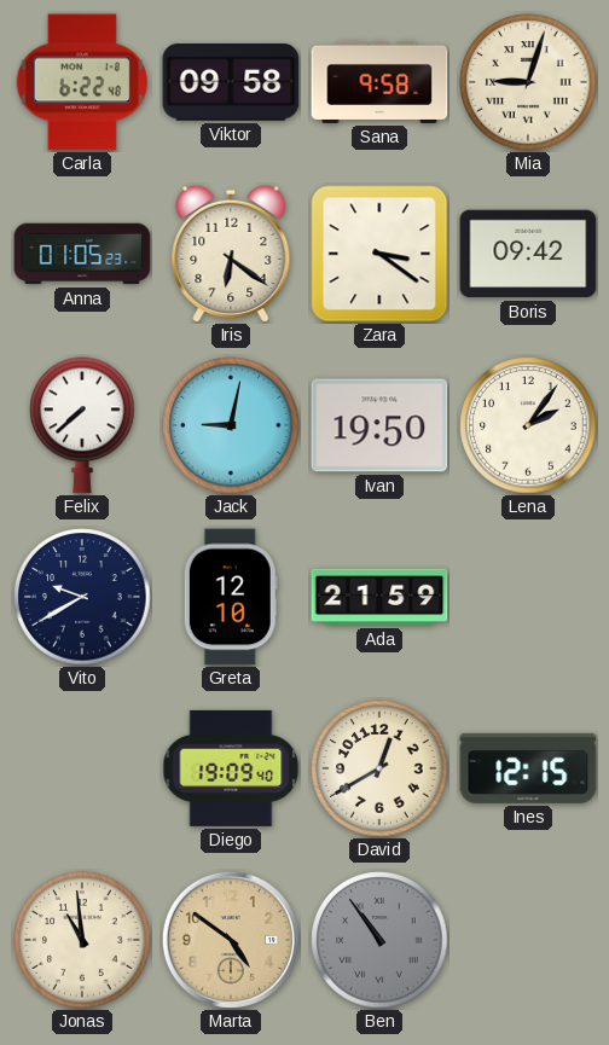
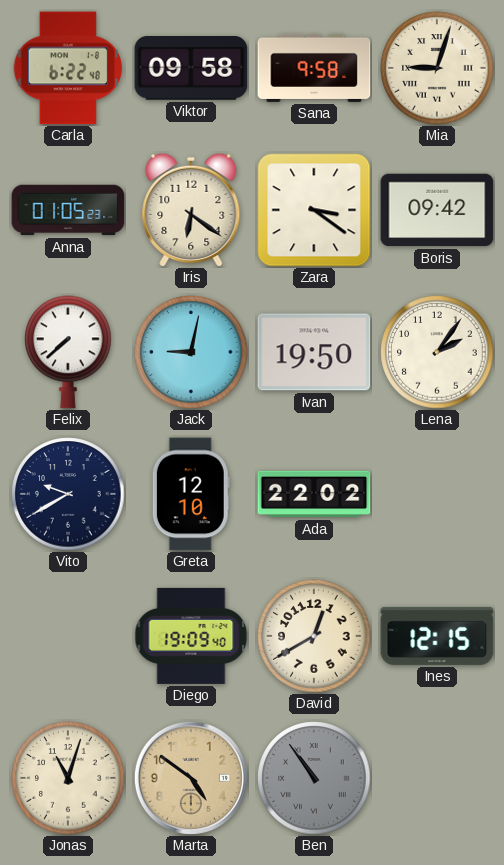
Ada: 21:59 -> 22:02 (314, 494)
Jonas: 10:59 -> 11:03 (68, 778)
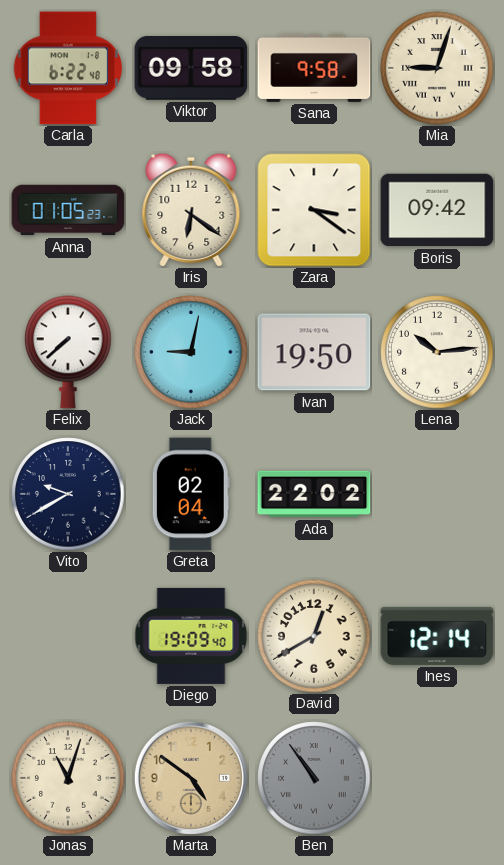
Lena: 2:06 -> 10:14 (437, 352)
Greta: 12:10 -> 02:04 (191, 494)
Ines: 12:15 -> 12:14 (437, 636)
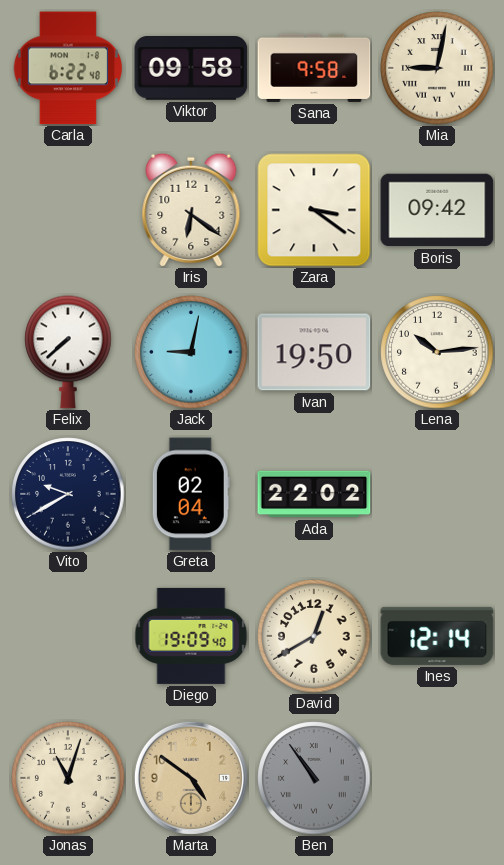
Mia: 9:03 -> 9:02 (437, 68)
Anna: 01:05 -> none (68, 210)
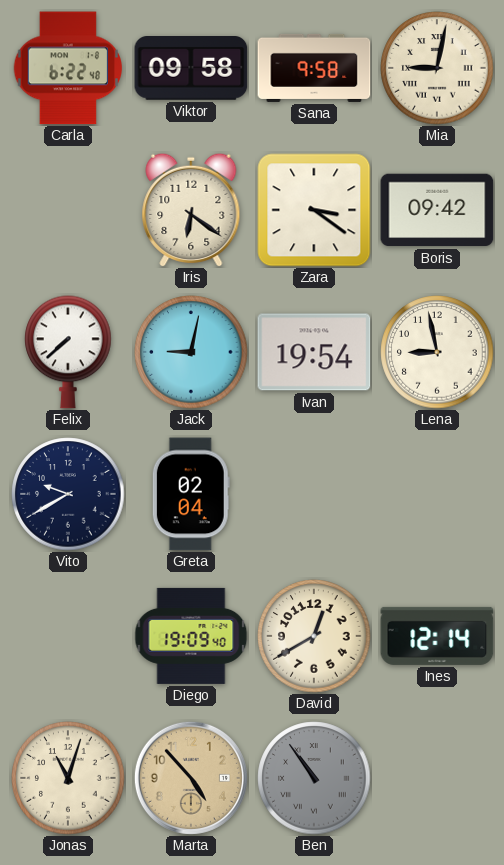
Ivan: 19:50 -> 19:54 (314, 352)
Lena: 10:14 -> 8:58 (437, 352)
Ada: 22:02 -> none (314, 494)
Marta: 4:51 -> 4:53 (191, 778)
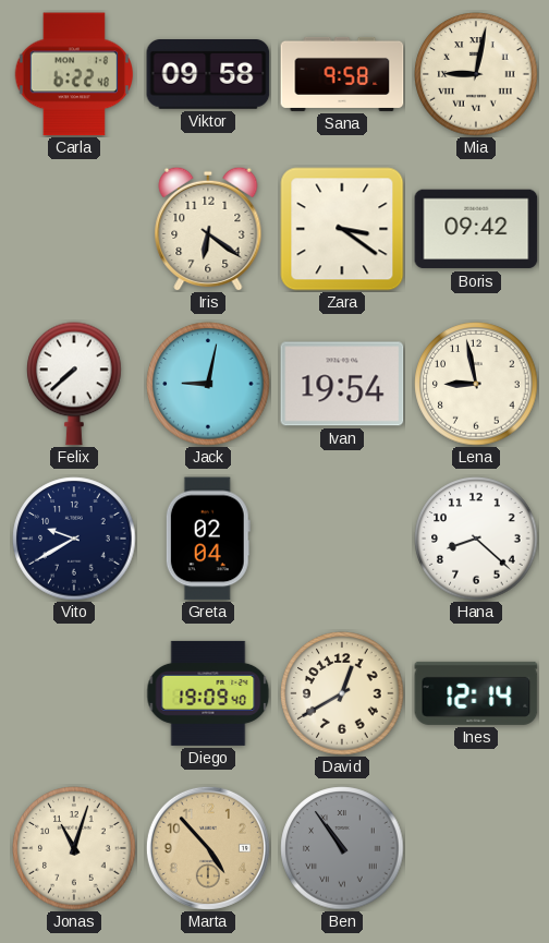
Hana: none -> 8:22 (476, 539)
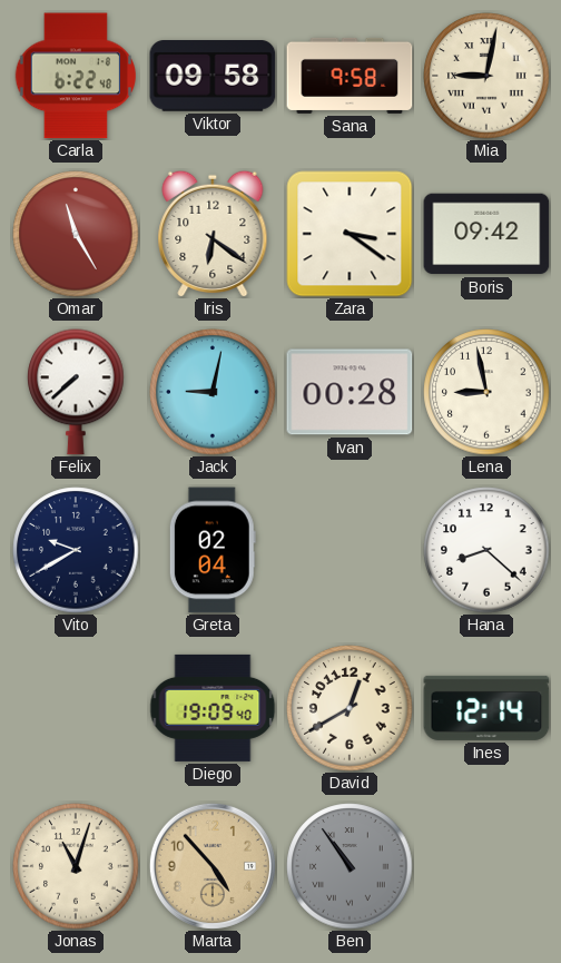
Omar: none -> 11:25 (76, 234)
Ivan: 19:54 -> 00:28 (350, 392)
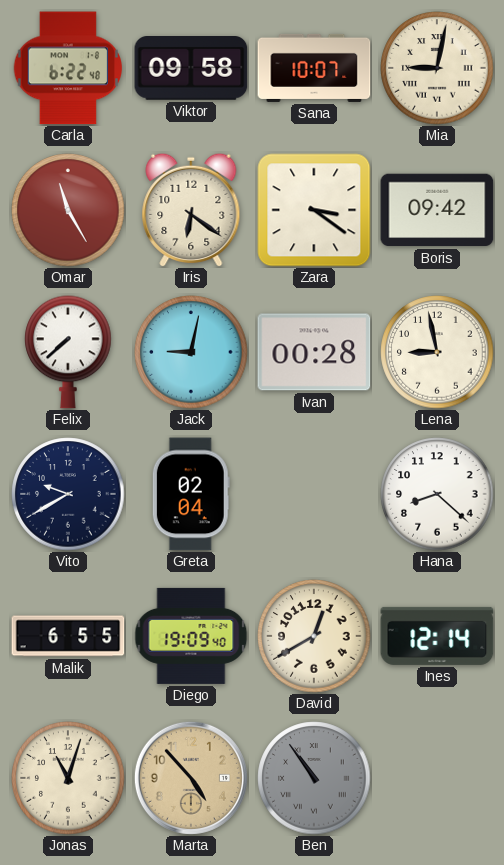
Sana: 9:58 -> 10:07 (314, 68)
Malik: none -> 6:55 (68, 636)
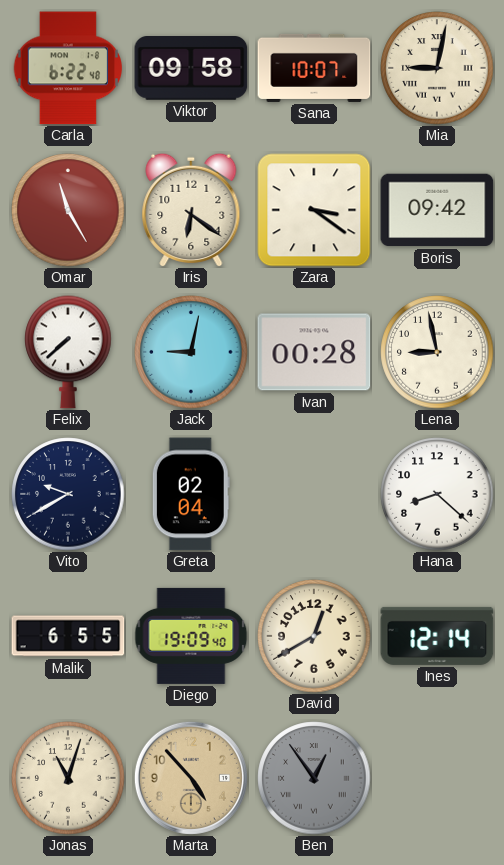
Ben: 10:54 -> 12:54 (314, 778)
